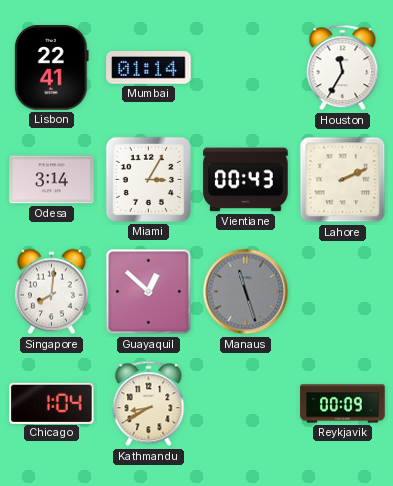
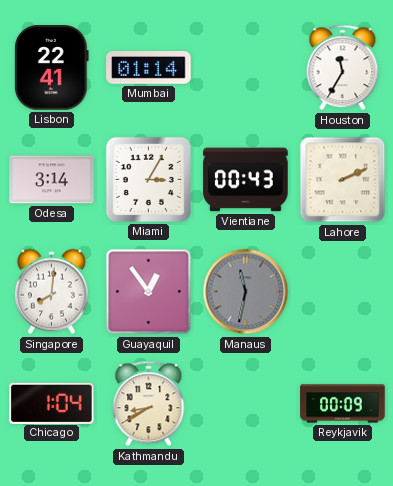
Guayaquil: 12:52 -> 12:54 (149, 292)
Manaus: 11:27 -> 11:32 (246, 292)
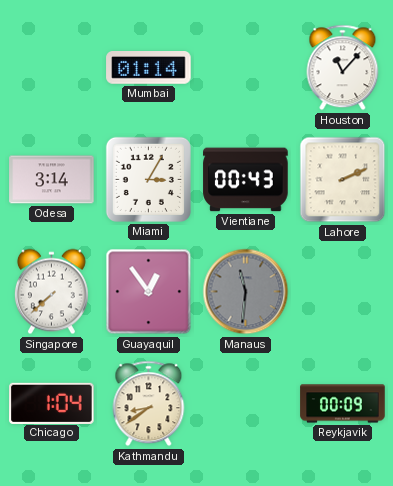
Lisbon: 22:41 -> none (51, 68)
Houston: 11:35 -> 11:07 (343, 68)
Singapore: 8:01 -> 7:38 (51, 292)
Manaus: 11:32 -> 11:31 (246, 292)
Kathmandu: 8:40 -> 8:39 (149, 404)
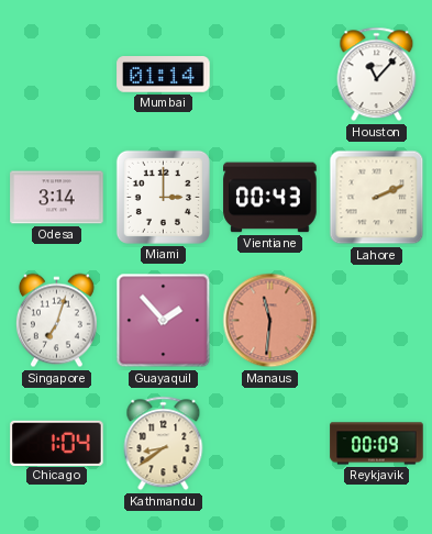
Miami: 3:05 -> 3:00 (163, 197)
Singapore: 7:38 -> 7:03 (56, 321)
Guayaquil: 12:54 -> 1:53 (164, 321)
Manaus dial: grey -> salmon (270, 321)
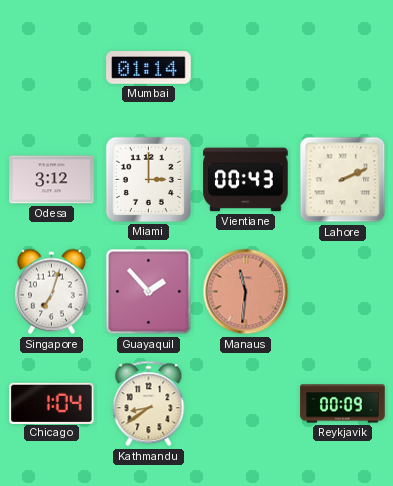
Houston: 11:07 -> none (377, 75)
Odesa: 3:14 -> 3:12 (52, 180)
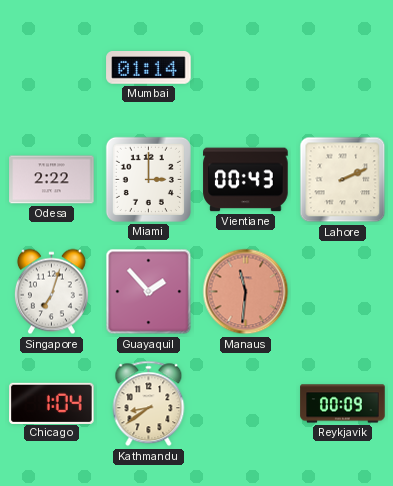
Odesa: 3:12 -> 2:22 (52, 180)
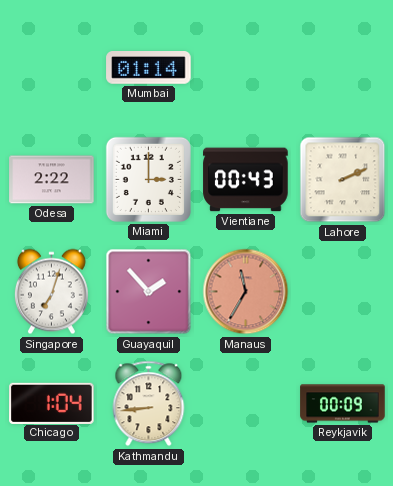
Manaus: 11:31 -> 11:35 (246, 292)
Kathmandu: 8:39 -> 8:44 (149, 404)
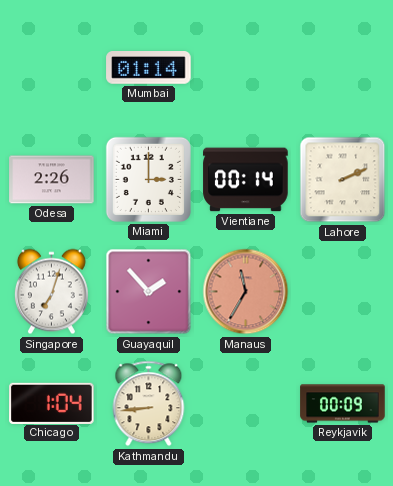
Odesa: 2:22 -> 2:26 (52, 180)
Vientiane: 00:43 -> 00:14 (246, 180)
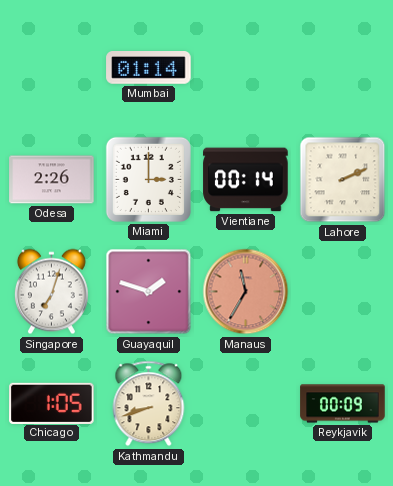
Guayaquil: 1:53 -> 1:48 (149, 292)
Chicago: 1:04 -> 1:05 (52, 403)
Kathmandu: 8:44 -> 8:42 (149, 404)
